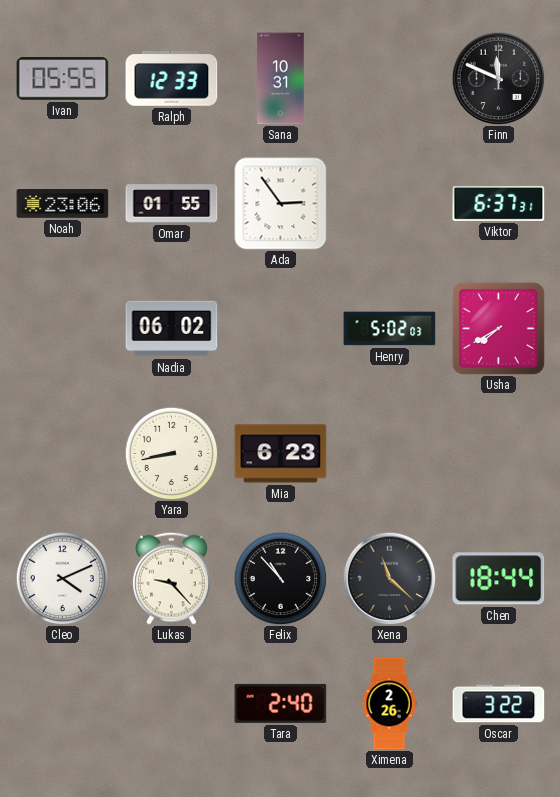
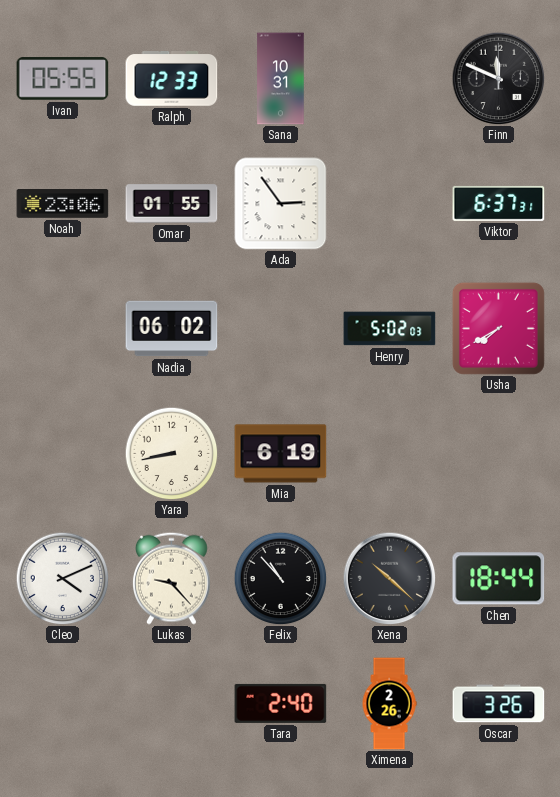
Mia: 6:23 -> 6:19 (281, 454)
Xena: 11:22 -> 10:22 (389, 578)
Oscar: 3:22 -> 3:26 (499, 704)
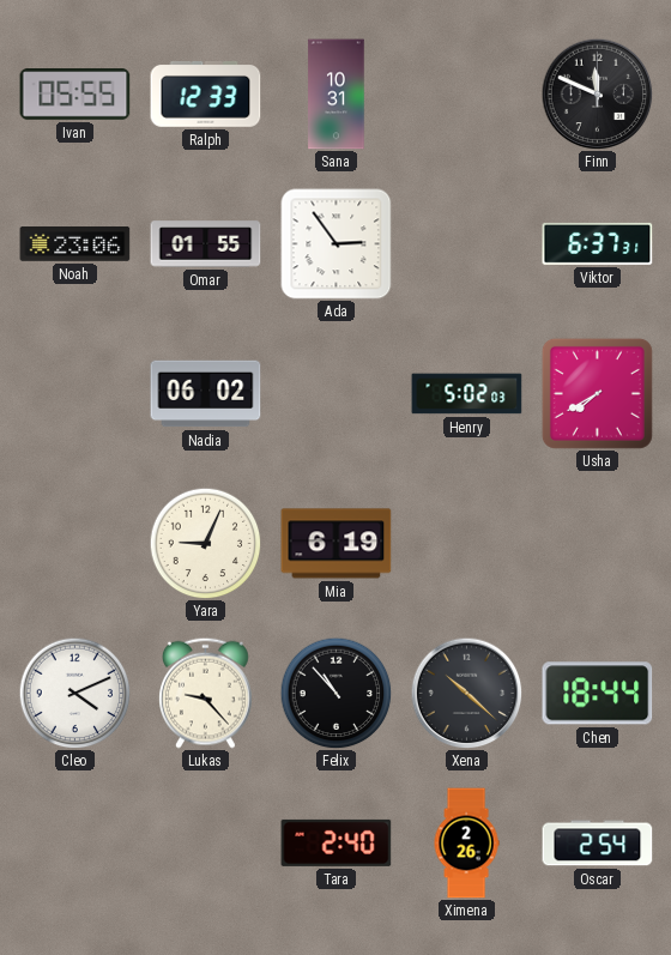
Yara: 8:43 -> 9:04 (205, 543)
Oscar: 3:26 -> 2:54 (598, 844)
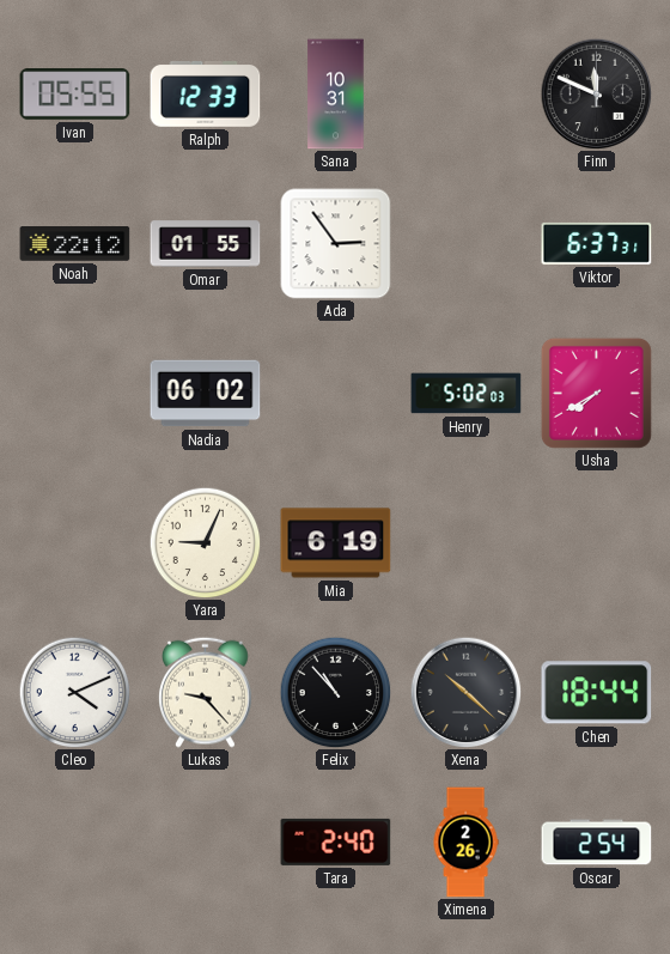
Noah: 23:06 -> 22:12 (75, 244)
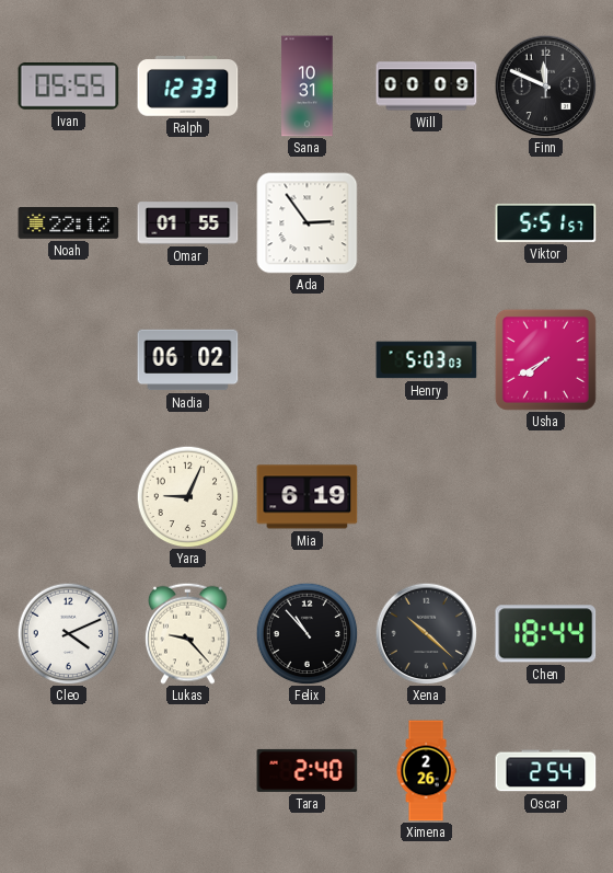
Will: none -> 00:09 (427, 87)
Viktor: 6:37 -> 5:51 (546, 222)
Henry: 5:02 -> 5:03 (427, 360)
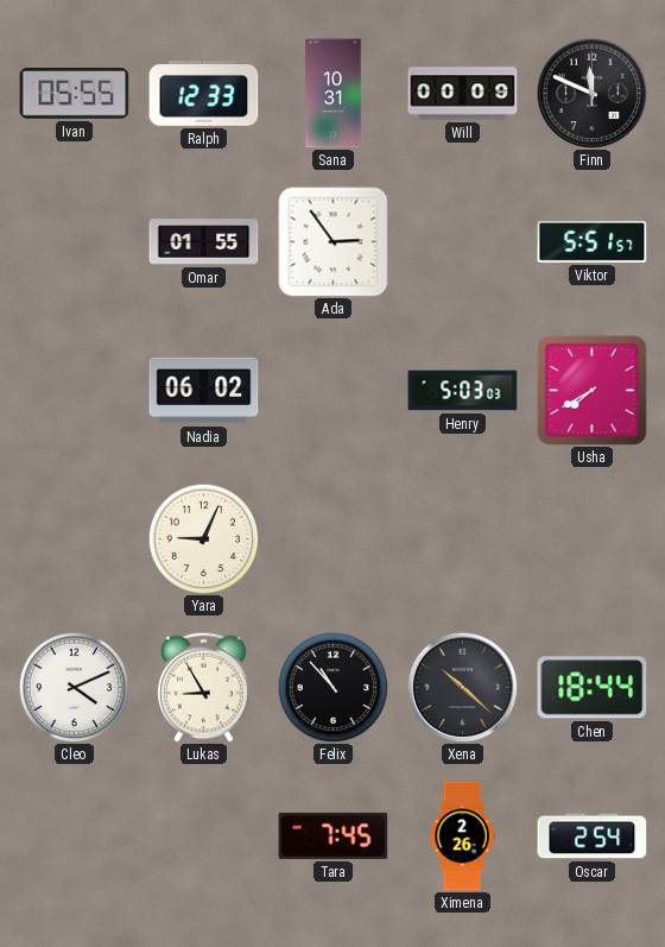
Noah: 22:12 -> none (69, 223)
Mia: 6:19 -> none (308, 497)
Lukas: 9:23 -> 8:55 (204, 687)
Tara: 2:40 -> 7:45 (334, 835)
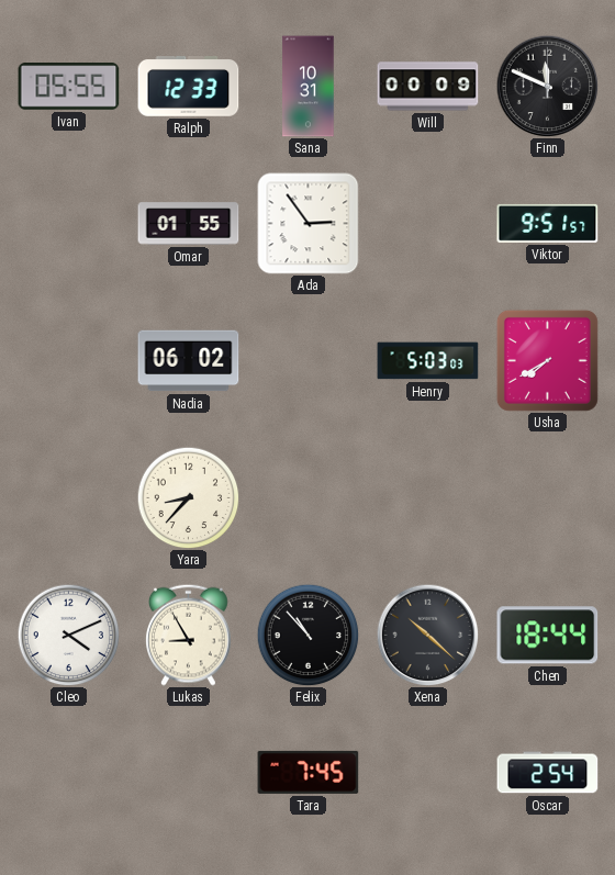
Viktor: 5:51 -> 9:51 (548, 223)
Yara: 9:04 -> 8:37 (188, 497)
Ximena: 2:26 -> none (462, 836)
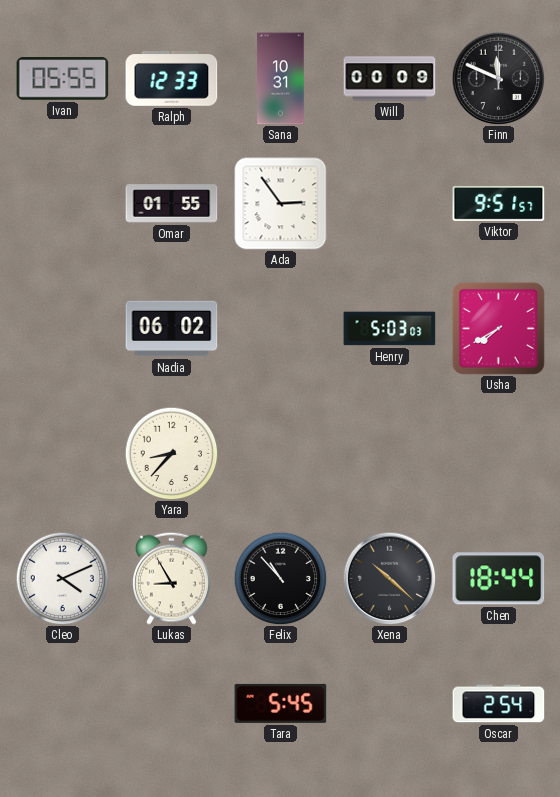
Tara: 7:45 -> 5:45 (281, 703)
